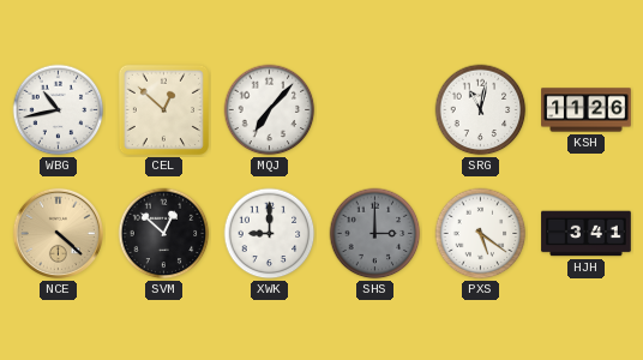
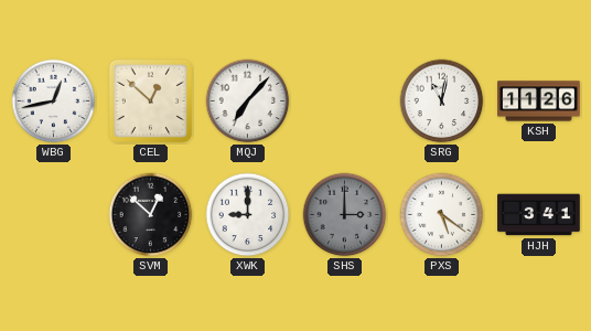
WBG: 10:43 -> 12:43 (54, 102)
NCE: 4:22 -> none (58, 233)
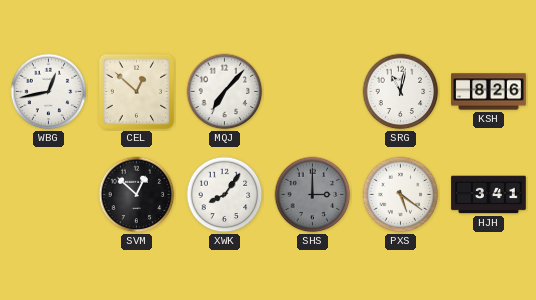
KSH: 11:26 -> 8:26 (489, 92)
XWK: 9:00 -> 8:06 (225, 195)
